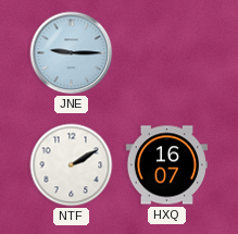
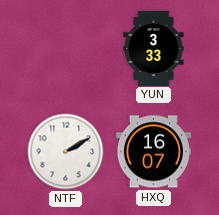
JNE: 9:15 -> none (72, 53)
YUN: none -> 3:33 (154, 48)
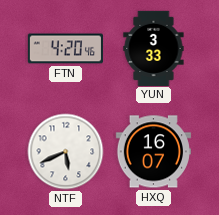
FTN: none -> 4:20 (65, 49)
NTF: 2:10 -> 5:41 (66, 152)
